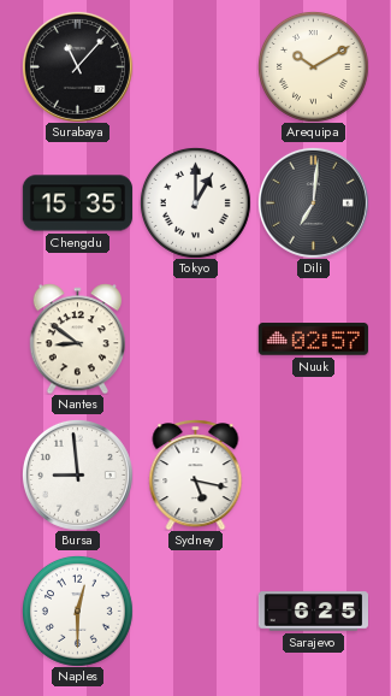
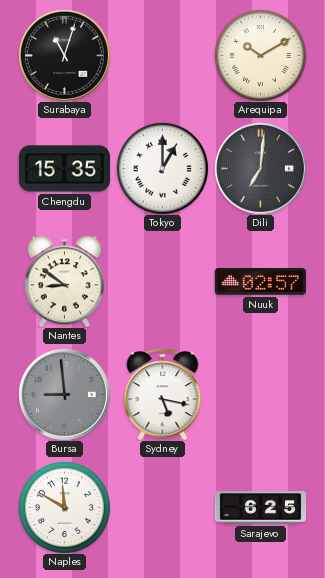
Surabaya: 11:07 -> 11:03 (64, 55)
Bursa dial: white -> grey (64, 394)
Naples: 12:30 -> 11:50 (64, 507)
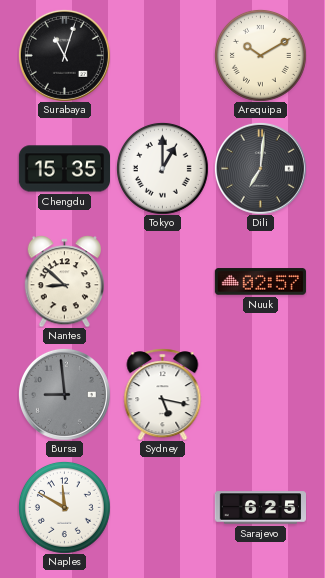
Nantes: 8:51 -> 8:52 (65, 281)
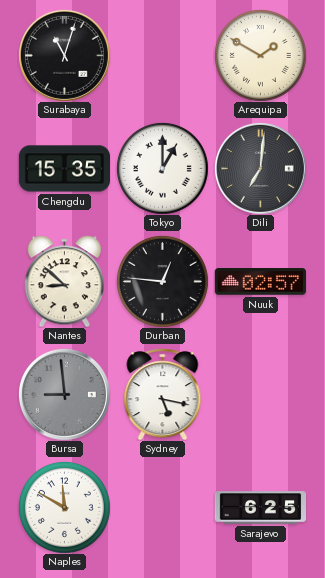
Arequipa: 10:10 -> 1:50 (260, 55)
Durban: none -> 12:46 (162, 281)
